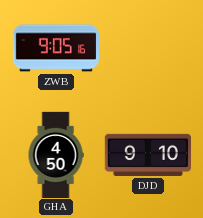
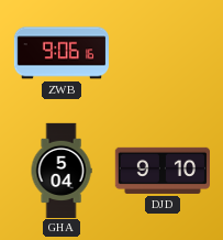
ZWB: 9:05 -> 9:06 (60, 53)
GHA: 4:50 -> 5:04 (62, 170)
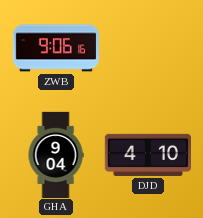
GHA: 5:04 -> 9:04 (56, 154)
DJD: 9:10 -> 4:10 (147, 155)
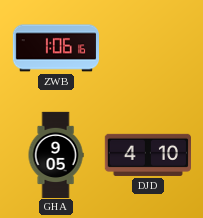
ZWB: 9:06 -> 1:06 (55, 48)
GHA: 9:04 -> 9:05 (56, 154)
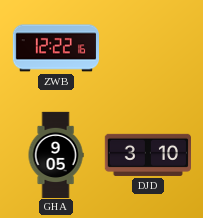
ZWB: 1:06 -> 12:22 (55, 48)
DJD: 4:10 -> 3:10 (147, 155)
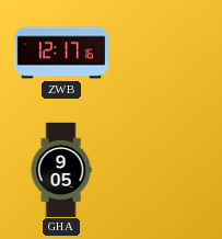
ZWB: 12:22 -> 12:17 (60, 53)
DJD: 3:10 -> none (147, 155)
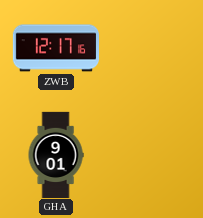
GHA: 9:05 -> 9:01 (56, 154)
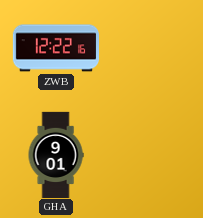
ZWB: 12:17 -> 12:22 (55, 48)
